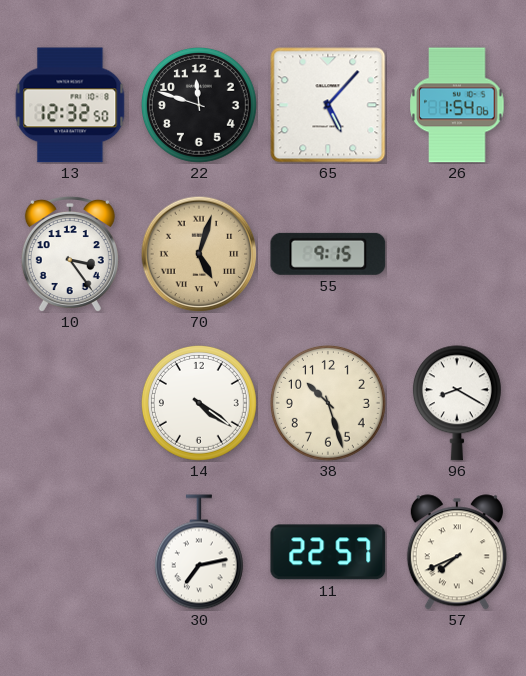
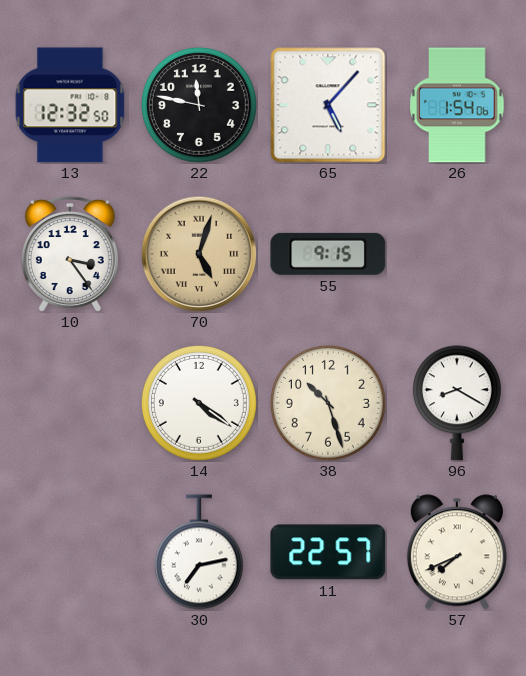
22: 11:48 -> 11:47 (199, 105)
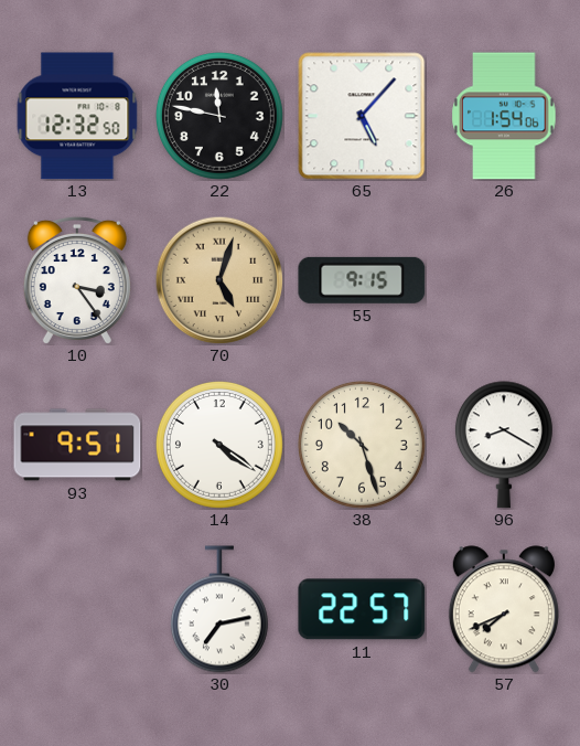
93: none -> 9:51 (77, 445)
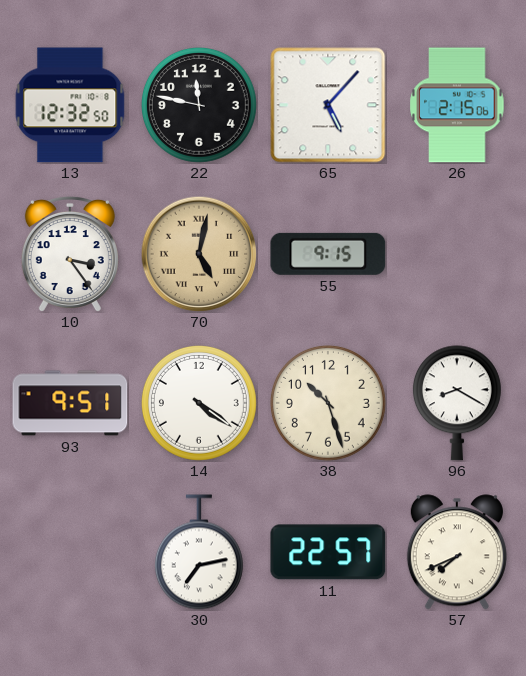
26: 1:54 -> 2:15 (457, 105)
70: 5:03 -> 5:02 (199, 254)
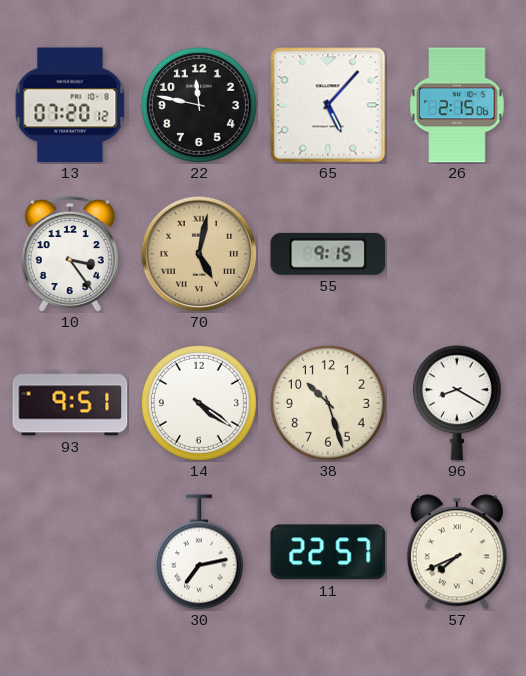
13: 12:32 -> 07:20 (70, 105)
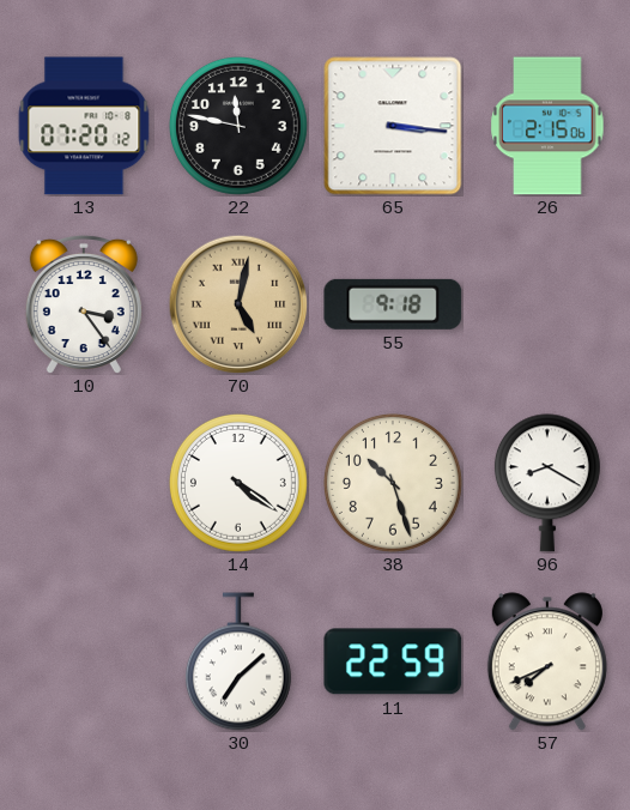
65: 5:07 -> 3:16 (393, 126)
55: 9:15 -> 9:18 (393, 304)
93: 9:51 -> none (70, 403)
30: 7:13 -> 7:08 (238, 661)
11: 22:57 -> 22:59 (393, 661)
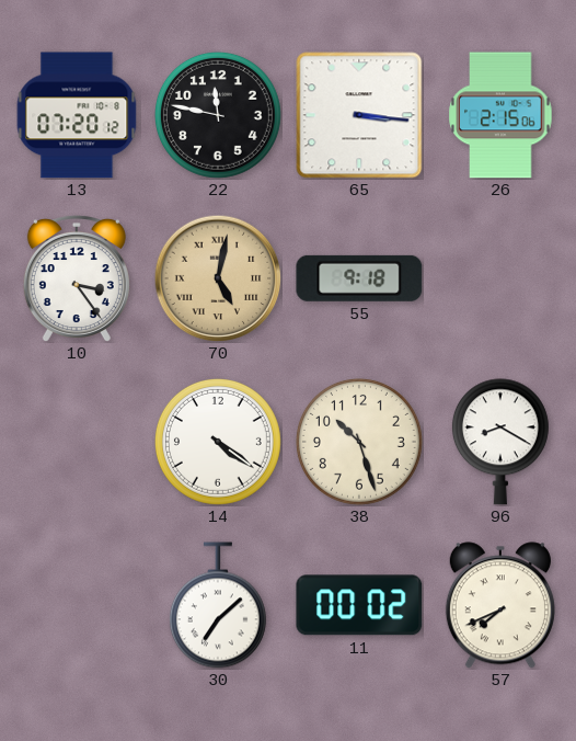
11: 22:59 -> 00:02 (359, 605)
